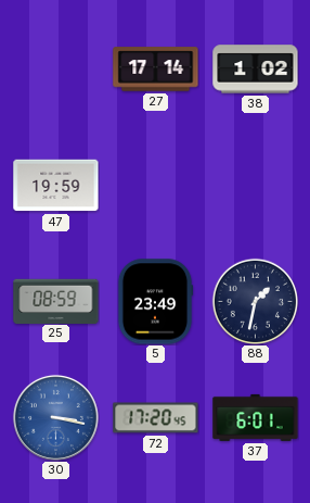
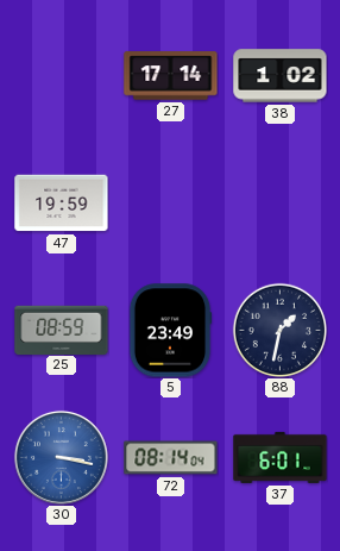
72: 17:20 -> 08:14 (171, 458)
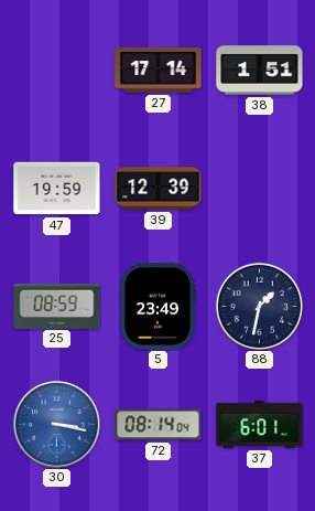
38: 1:02 -> 1:51 (260, 71)
39: none -> 12:39 (159, 189)
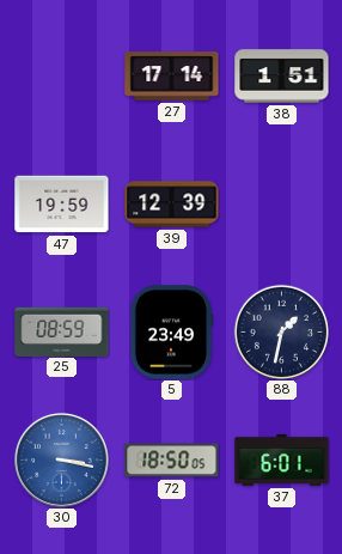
72: 08:14 -> 18:50 (172, 461)
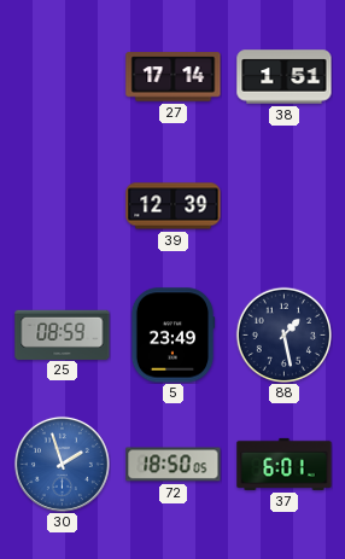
47: 19:59 -> none (62, 205)
88: 1:32 -> 1:28 (283, 334)
30: 3:17 -> 1:57 (62, 464)
